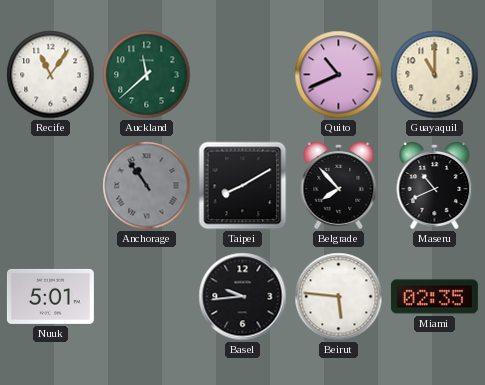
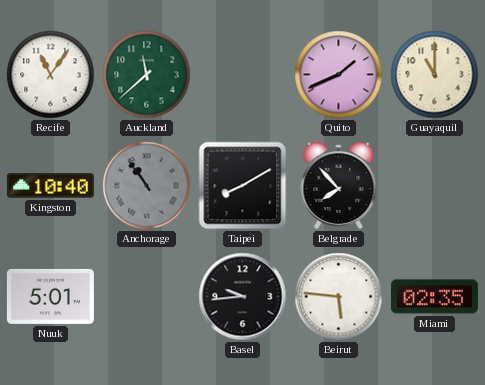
Quito: 10:41 -> 1:41 (339, 75)
Kingston: none -> 10:40 (50, 186)
Maseru: 10:41 -> none (435, 186)
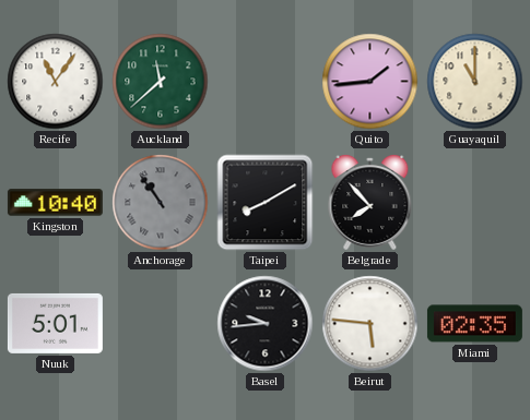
Quito: 1:41 -> 1:44 (370, 82)
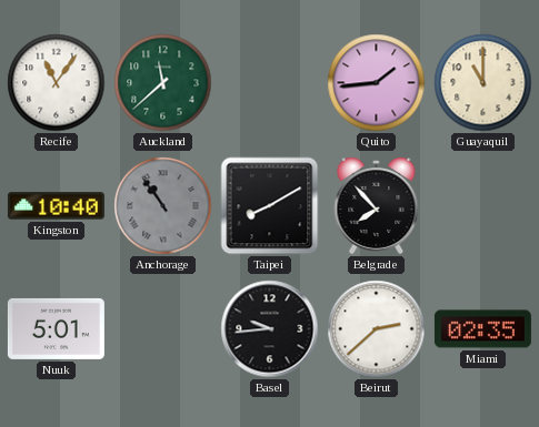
Beirut: 5:46 -> 2:38 (377, 329)
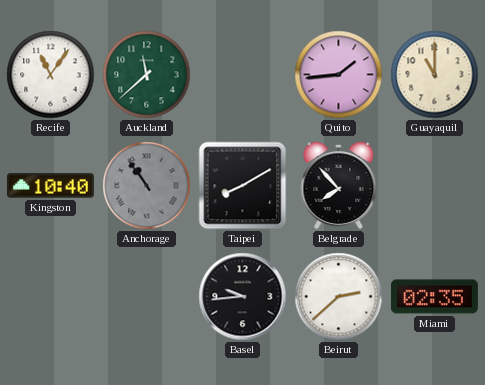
Nuuk: 5:01 -> none (56, 328)
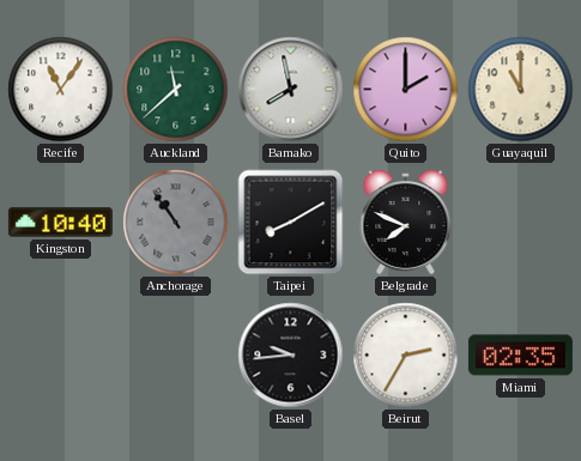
Bamako: none -> 7:58 (291, 90)
Quito: 1:44 -> 2:00 (406, 90)
Belgrade: 7:53 -> 7:49 (406, 223)
Beirut: 2:38 -> 2:35 (406, 356)
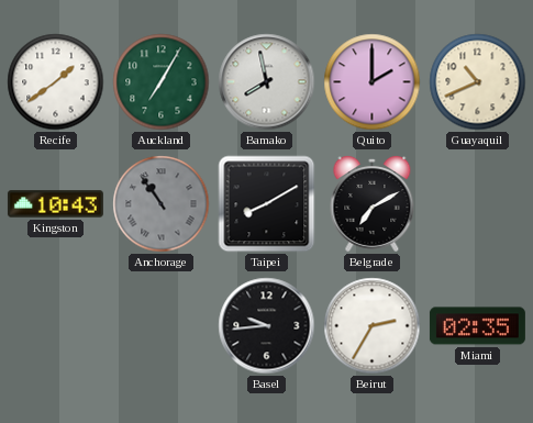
Recife: 11:06 -> 1:39 (56, 82)
Auckland: 11:38 -> 7:05 (162, 82)
Guayaquil: 11:00 -> 10:41 (478, 82)
Kingston: 10:40 -> 10:43 (55, 204)
Belgrade: 7:49 -> 7:10 (373, 204)
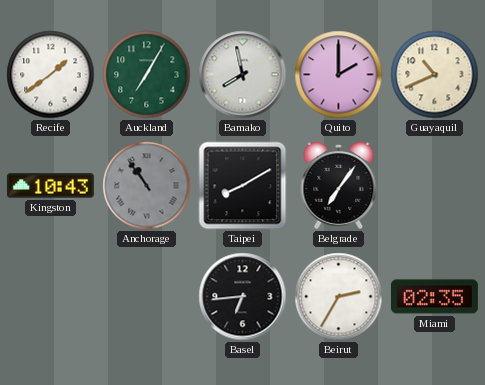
Belgrade: 7:10 -> 7:06 (339, 186)
Basel: 9:44 -> 6:44 (243, 297)
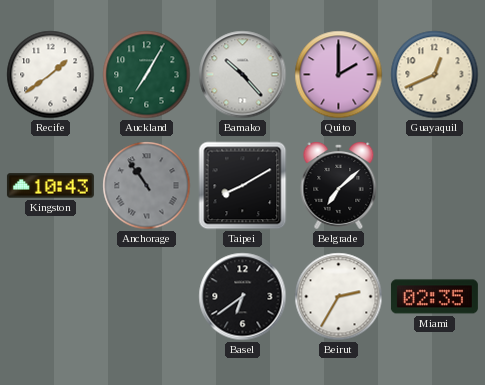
Bamako: 7:58 -> 10:23 (243, 75)
Guayaquil: 10:41 -> 12:41 (435, 75)
Belgrade: 7:06 -> 7:08 (339, 186)
Basel: 6:44 -> 6:39 (243, 297)
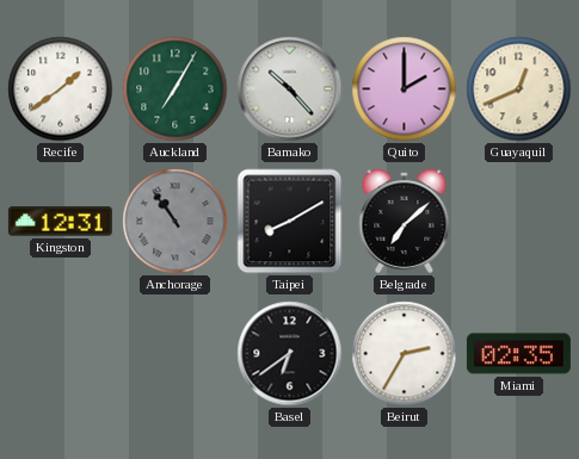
Kingston: 10:43 -> 12:31 (60, 222)
